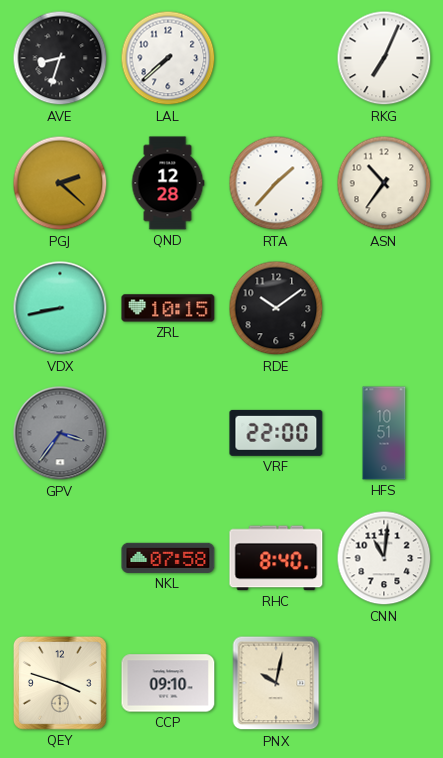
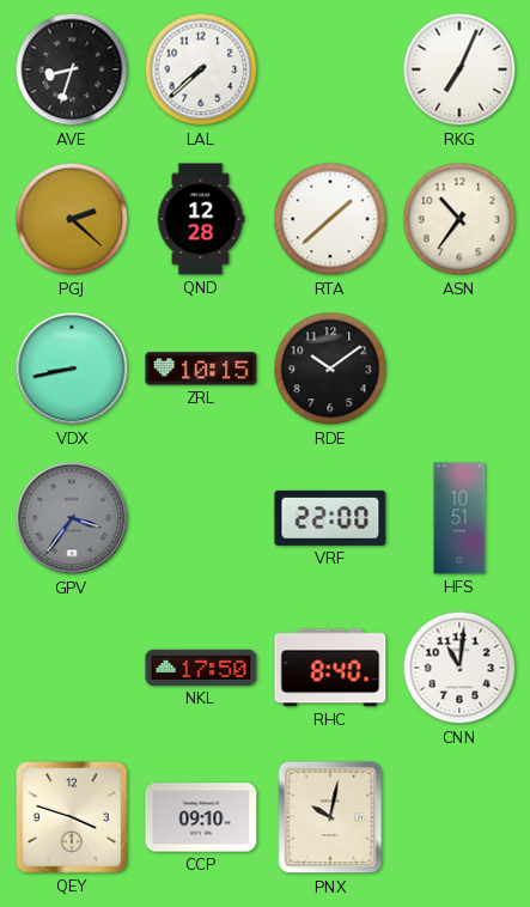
RTA: 1:37 -> 1:38 (330, 219)
NKL: 07:58 -> 17:50 (201, 668)
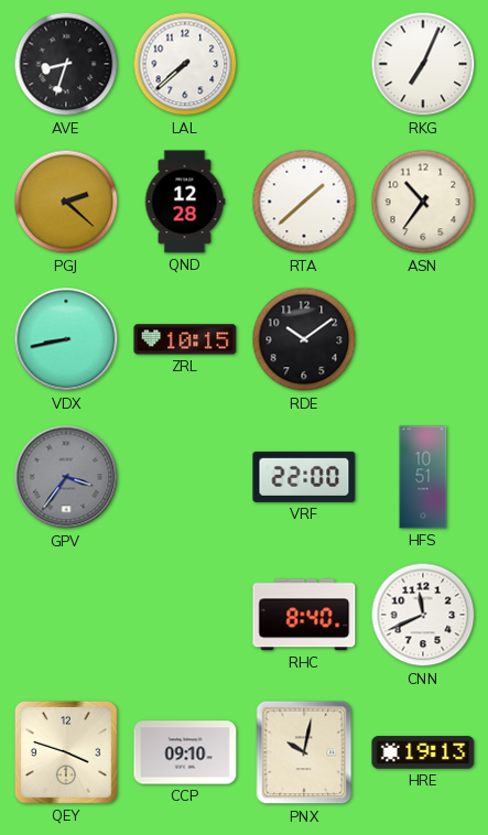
NKL: 17:50 -> none (201, 668)
CNN: 11:01 -> 11:41 (423, 615)
HRE: none -> 19:13 (423, 752)
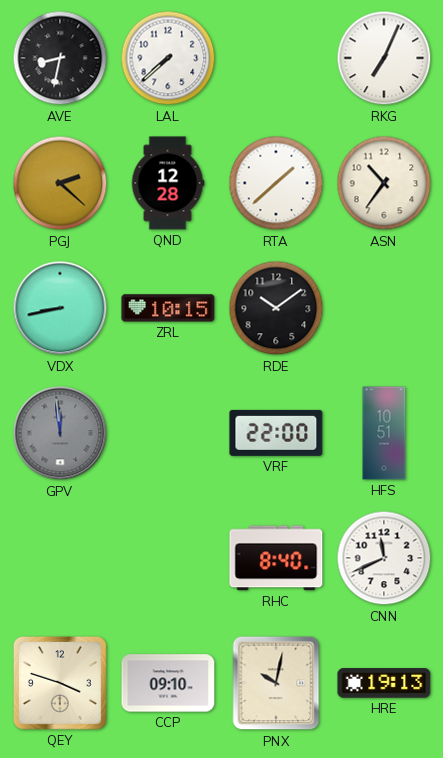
AVE: 8:33 -> 8:32 (60, 58)
GPV: 3:36 -> 11:59 (60, 433)
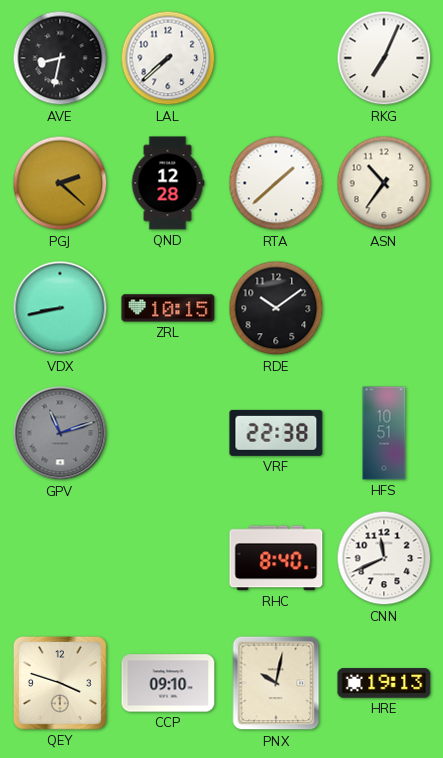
GPV: 11:59 -> 11:12 (60, 433)
VRF: 22:00 -> 22:38 (276, 433)
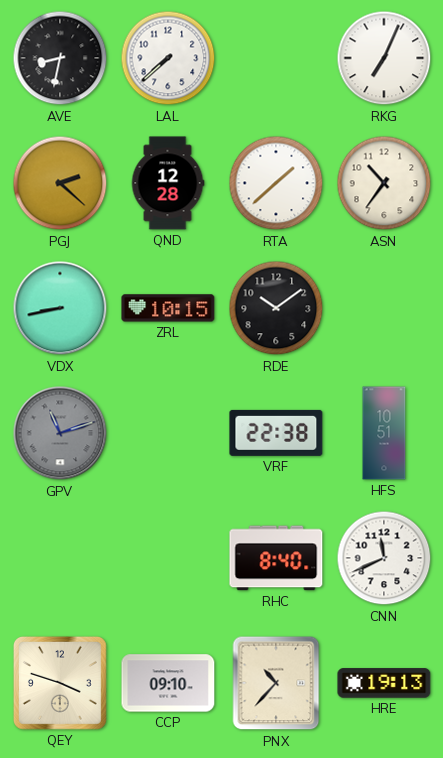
PNX: 10:02 -> 10:37 (276, 683)
